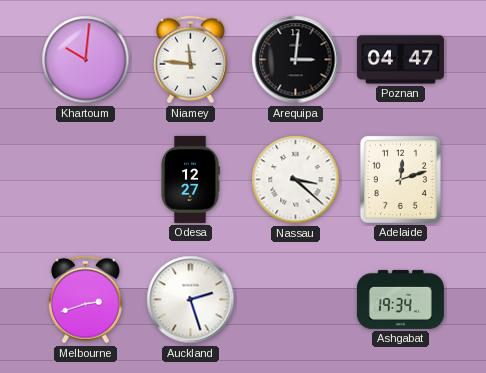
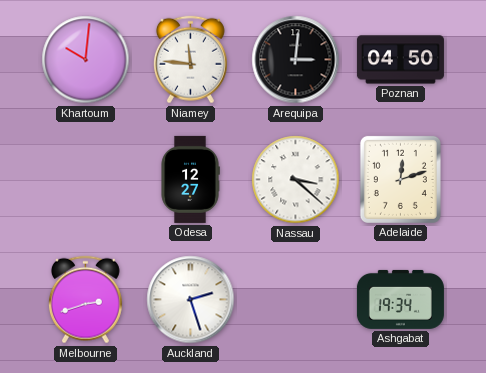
Poznan: 04:47 -> 04:50 (400, 60)
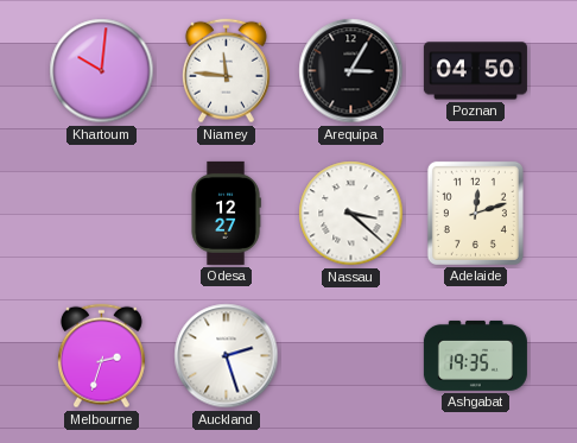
Arequipa: 3:01 -> 3:05 (351, 71)
Melbourne: 2:42 -> 2:33 (101, 356)
Ashgabat: 19:34 -> 19:35 (475, 355)
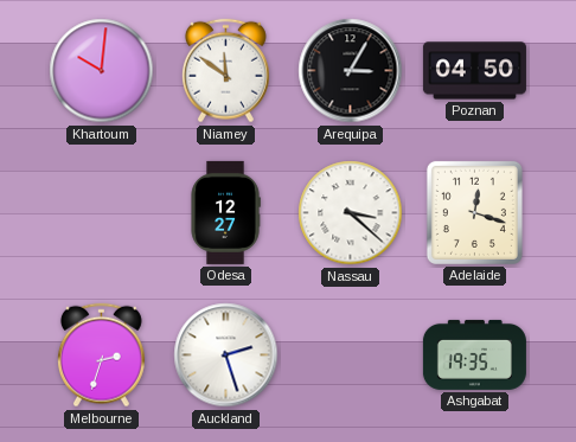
Niamey: 11:46 -> 11:51 (225, 71)
Adelaide: 12:12 -> 12:18 (474, 212)
